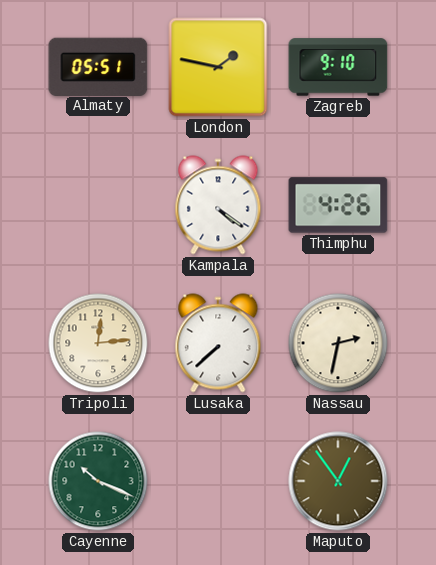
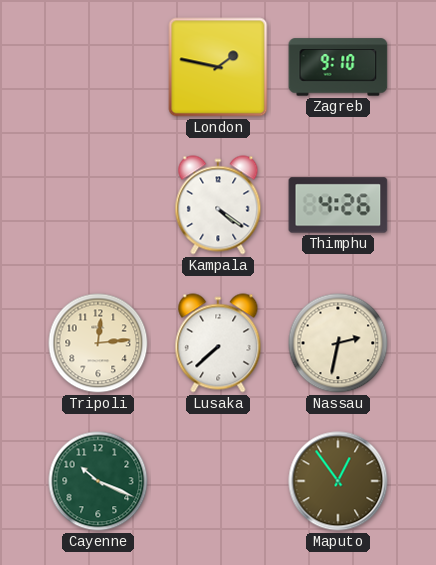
Almaty: 05:51 -> none (98, 66)
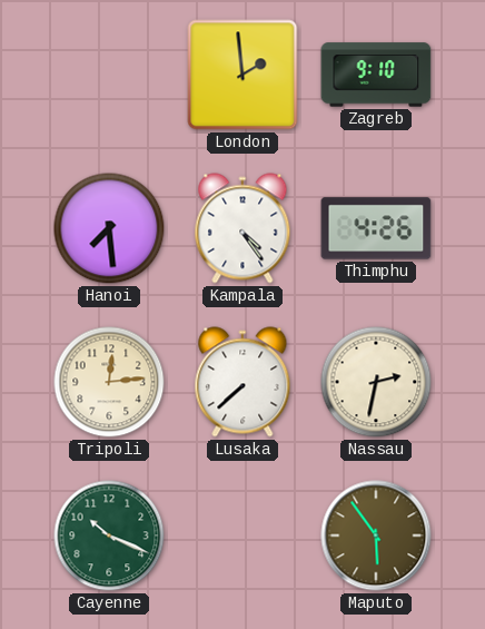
London: 1:47 -> 1:59 (242, 75)
Hanoi: none -> 7:29 (109, 228)
Kampala: 4:21 -> 4:24 (242, 228)
Maputo: 12:54 -> 5:54 (376, 535)
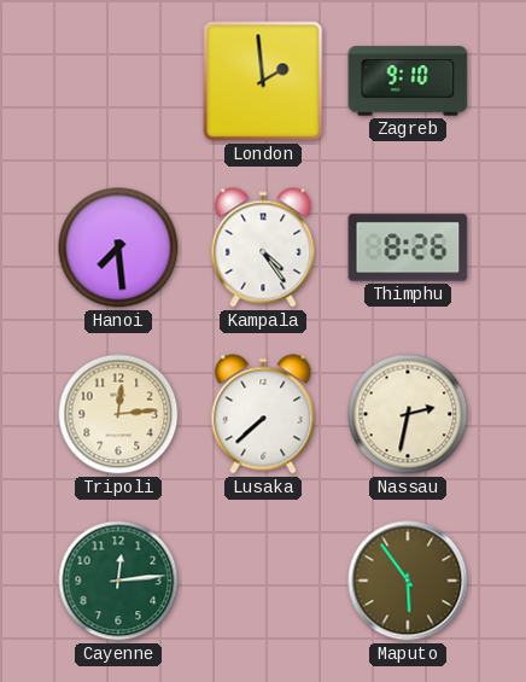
Thimphu: 4:26 -> 8:26 (408, 247)
Cayenne: 10:19 -> 12:14 (118, 581)
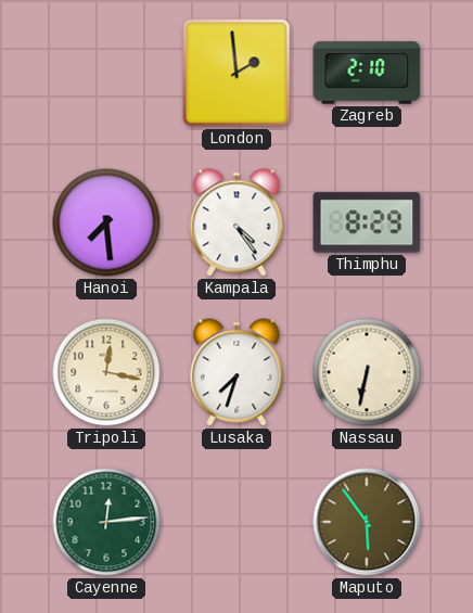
Zagreb: 9:10 -> 2:10 (367, 73)
Thimphu: 8:26 -> 8:29 (367, 222)
Tripoli: 12:14 -> 12:17 (106, 372)
Lusaka: 7:38 -> 7:33 (237, 372)
Nassau: 2:32 -> 6:32 (367, 372)
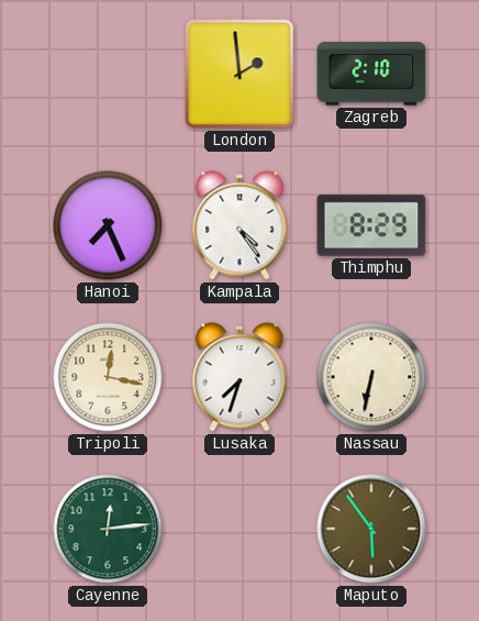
Hanoi: 7:29 -> 7:26 (108, 225)
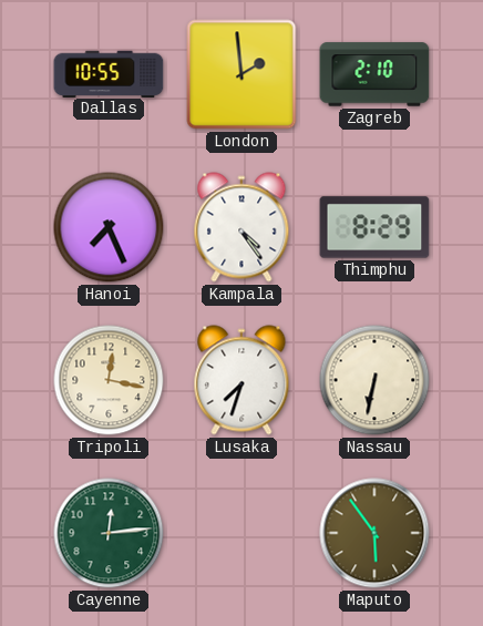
Dallas: none -> 10:55 (109, 73)
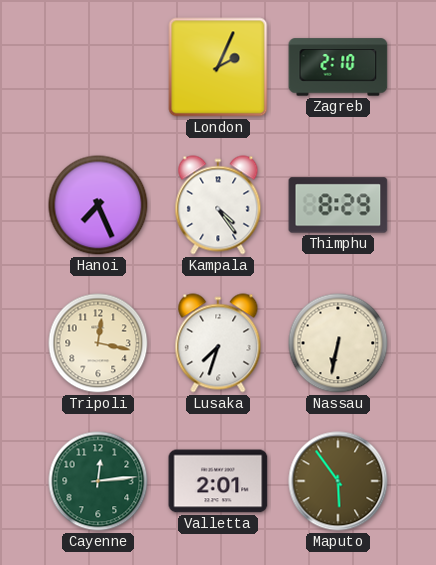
Dallas: 10:55 -> none (109, 73)
London: 1:59 -> 2:04 (218, 67)
Valletta: none -> 2:01 (218, 481)
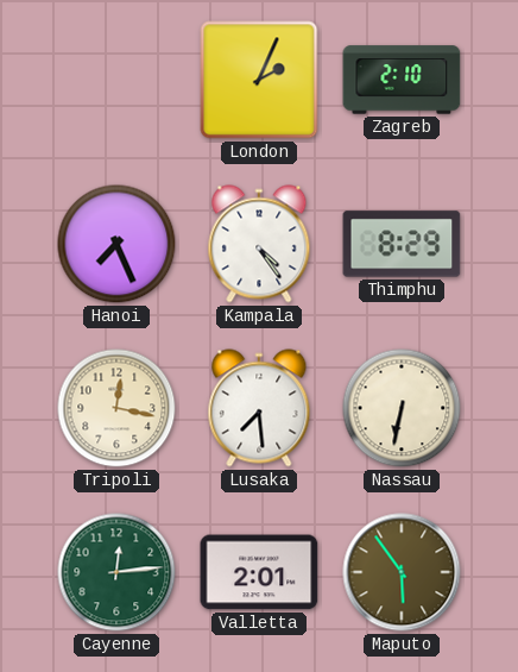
Lusaka: 7:33 -> 7:29 (259, 408)
